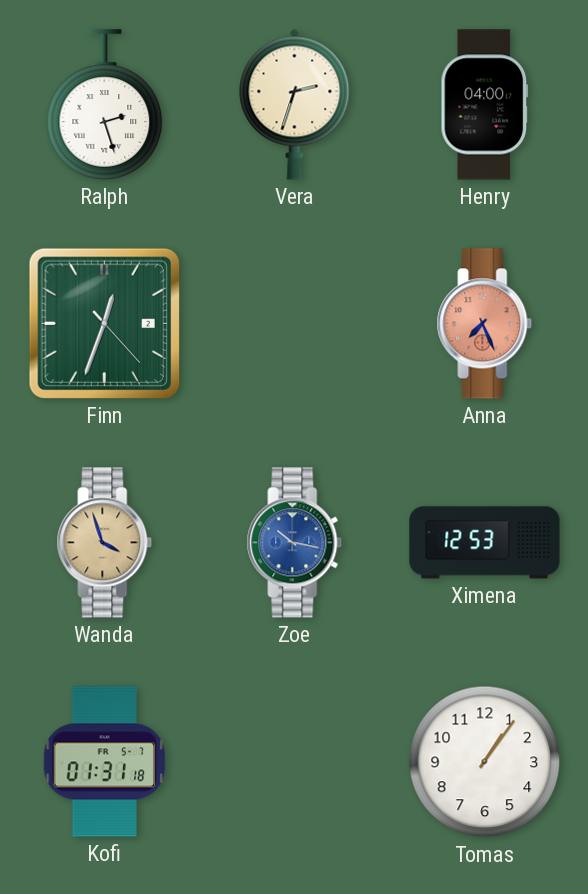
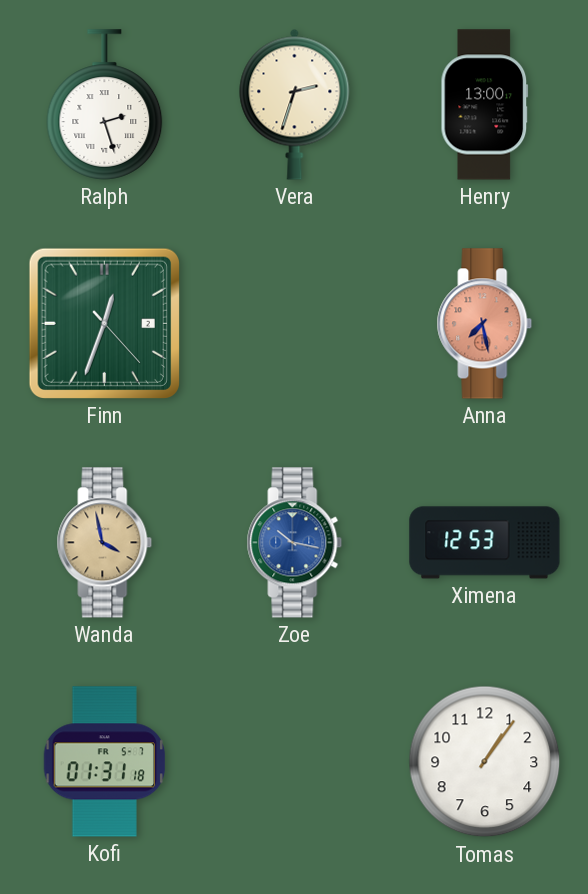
Henry: 04:00 -> 13:00 (485, 105)
Anna: 7:26 -> 7:28 (485, 324)
Wanda: 3:57 -> 3:58 (105, 543)
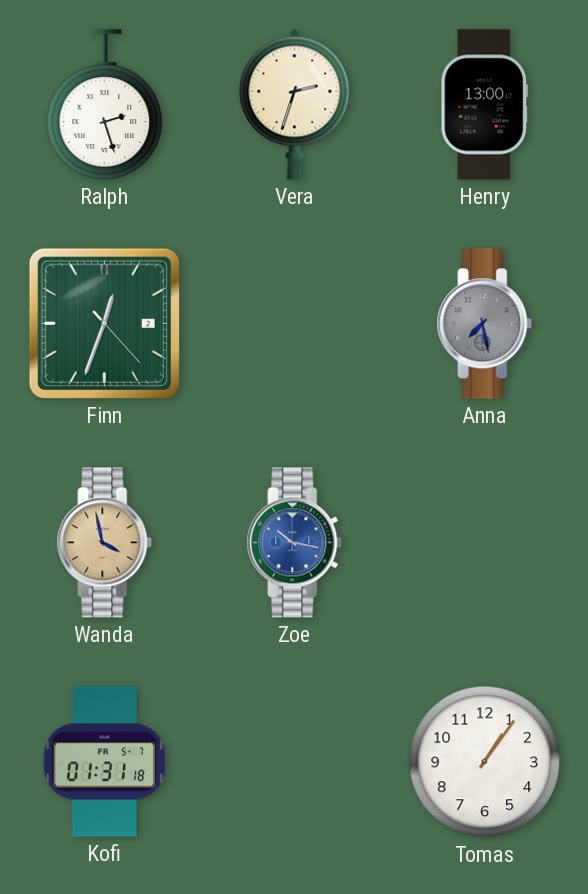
Anna dial: salmon -> grey (485, 324)
Ximena: 12:53 -> none (485, 543)
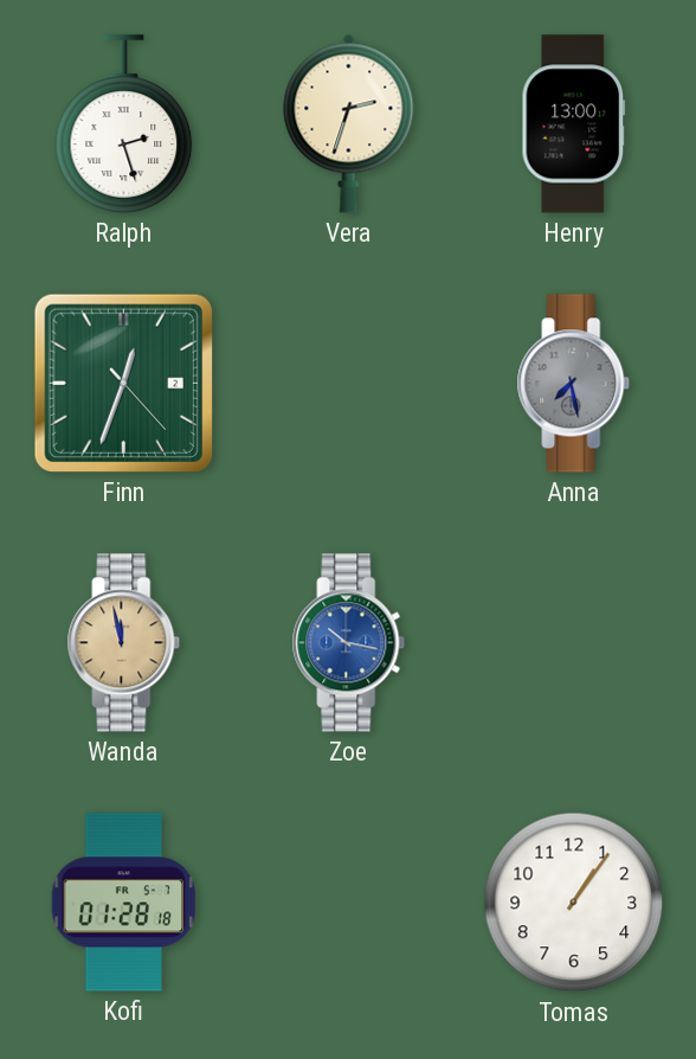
Wanda: 3:58 -> 11:58 (124, 643)
Kofi: 01:31 -> 01:28 (124, 903)
